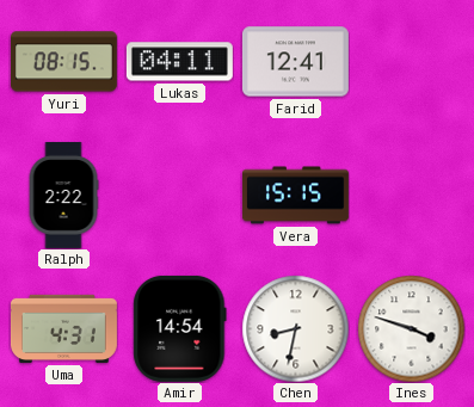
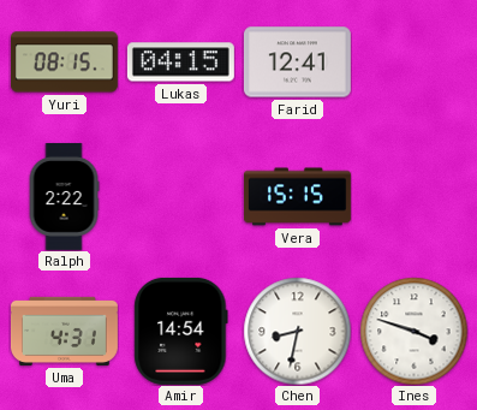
Lukas: 04:11 -> 04:15 (180, 63)
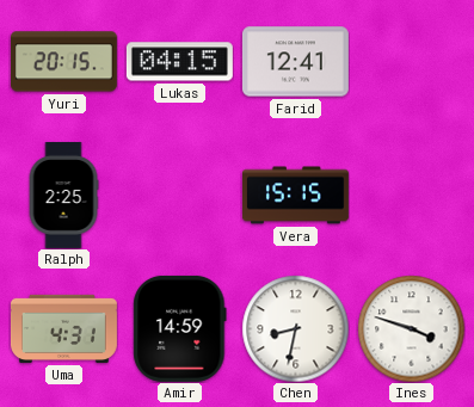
Yuri: 08:15 -> 20:15 (63, 62)
Ralph: 2:22 -> 2:25 (63, 195)
Amir: 14:54 -> 14:59 (180, 328)
